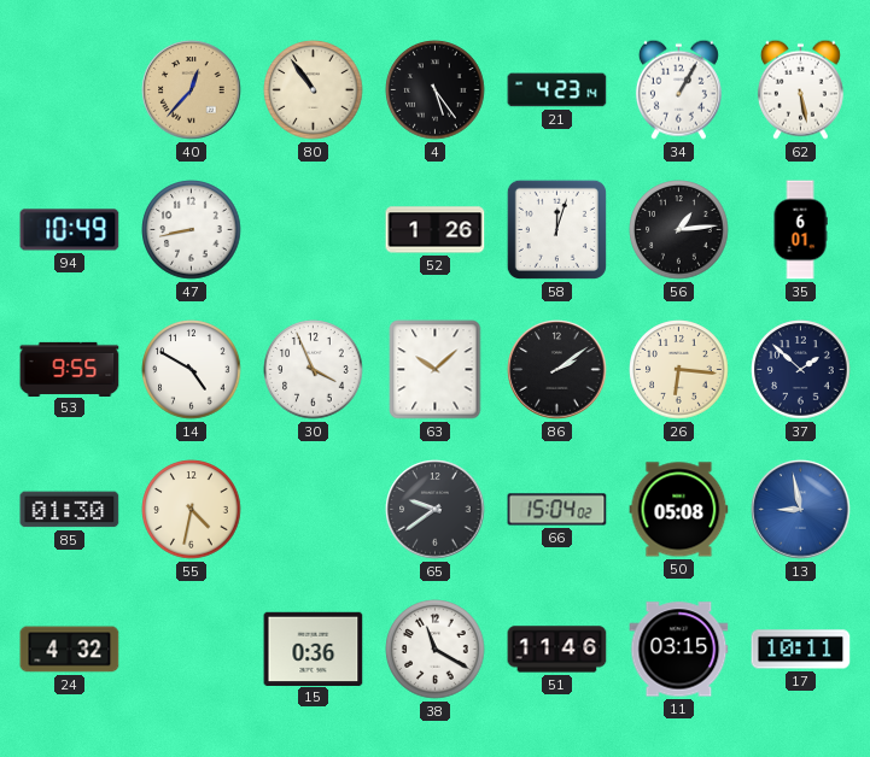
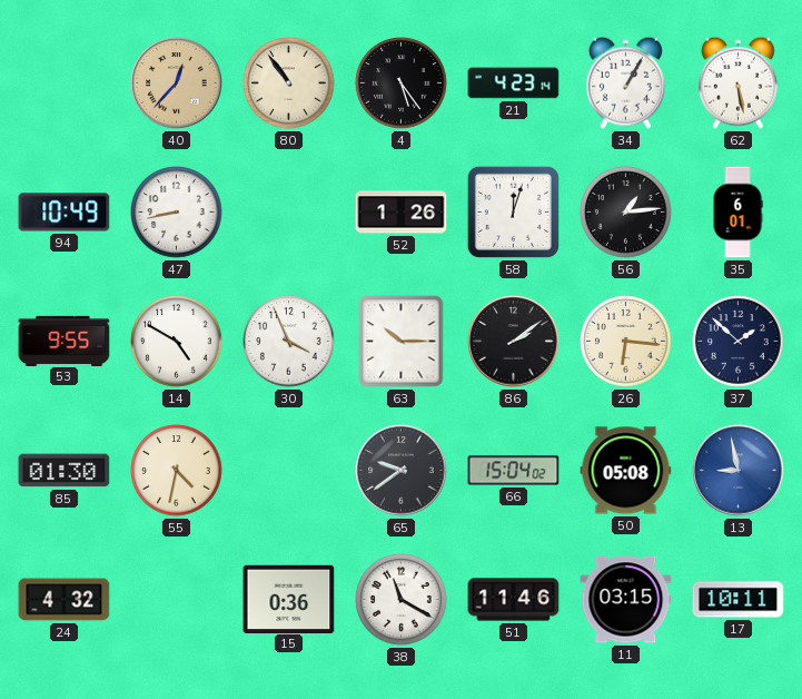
63: 10:08 -> 10:15 (402, 342)
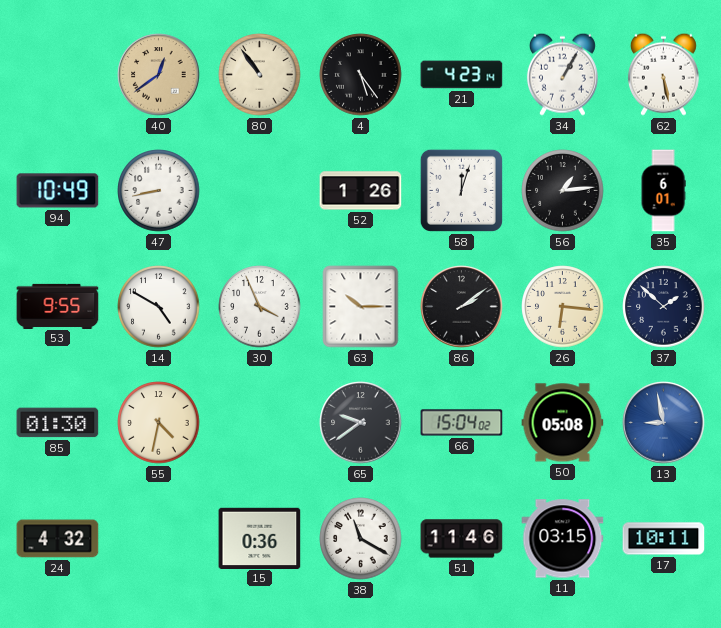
40: 12:37 -> 12:39 (159, 75)
